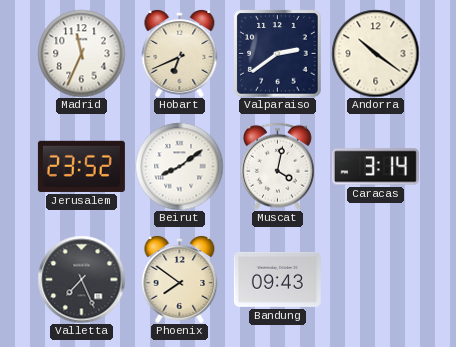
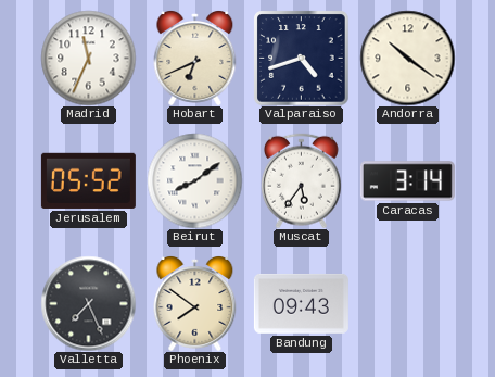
Valparaiso: 2:39 -> 4:42 (301, 58)
Jerusalem: 23:52 -> 05:52 (88, 180)
Muscat: 4:02 -> 5:36 (301, 180)
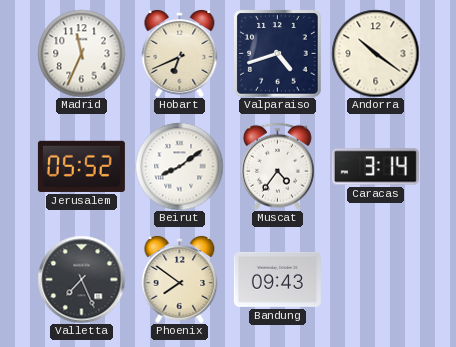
Muscat: 5:36 -> 4:36 (277, 166)
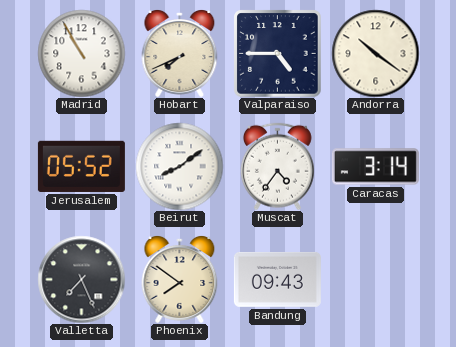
Madrid: 11:34 -> 10:55 (81, 53)
Hobart: 6:41 -> 7:41 (180, 54)
Valparaiso: 4:42 -> 4:45 (277, 53)
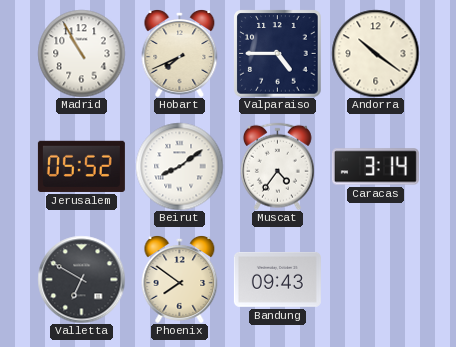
Valletta: 7:26 -> 6:50 (81, 279)
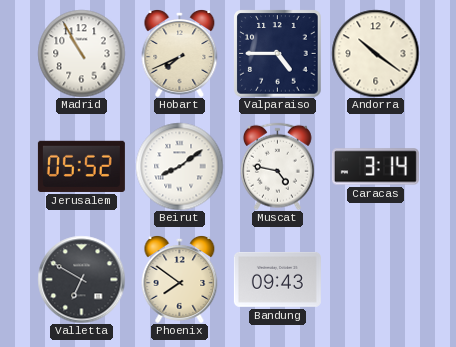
Muscat: 4:36 -> 4:47 (277, 166)
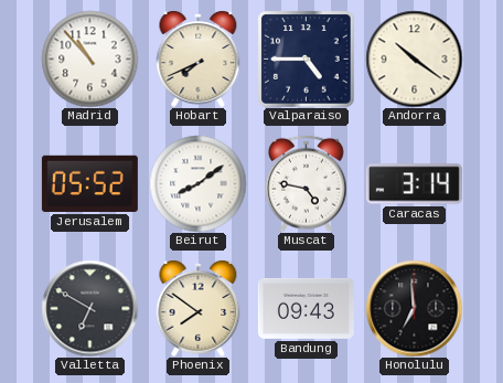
Madrid: 10:55 -> 10:53 (89, 58)
Honolulu: none -> 6:59 (414, 308)
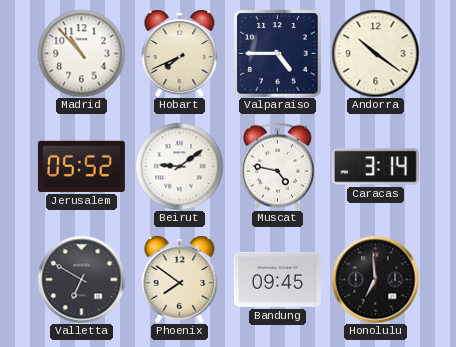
Beirut: 8:09 -> 9:09 (179, 166)
Bandung: 09:43 -> 09:45 (277, 279)
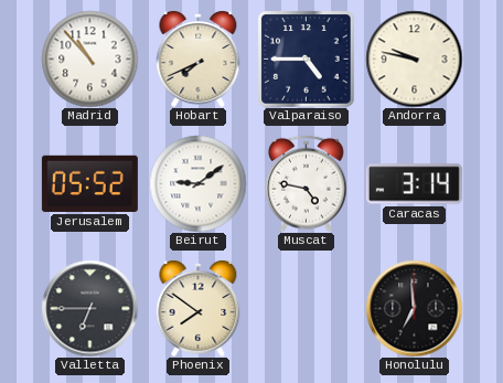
Andorra: 10:21 -> 9:47 (414, 58)
Valletta: 6:50 -> 6:45 (89, 308)
Bandung: 09:45 -> none (277, 279)
